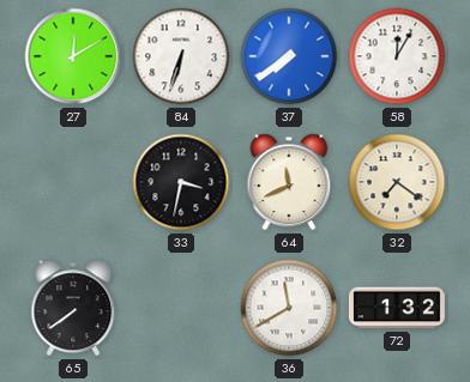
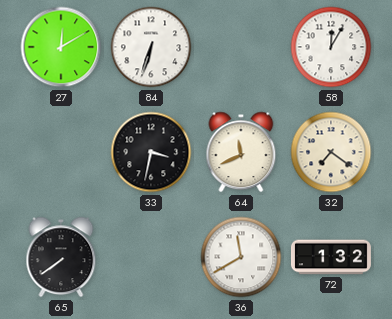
37: 7:39 -> none (289, 56)
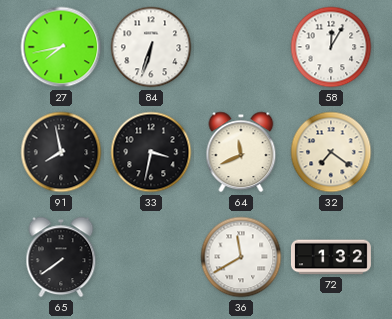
27: 12:10 -> 7:43 (61, 47)
91: none -> 7:58 (61, 152)
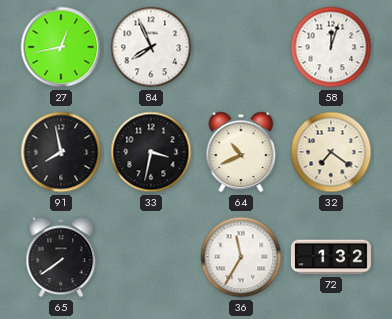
27: 7:43 -> 12:43 (61, 47)
84: 6:33 -> 7:56 (151, 47)
58: 12:05 -> 12:03 (331, 47)
64: 11:41 -> 10:41 (241, 152)
36: 11:40 -> 11:35 (241, 257)
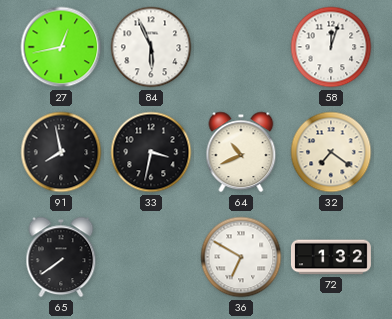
84: 7:56 -> 5:56 (151, 47)
36: 11:35 -> 6:50 (241, 257)
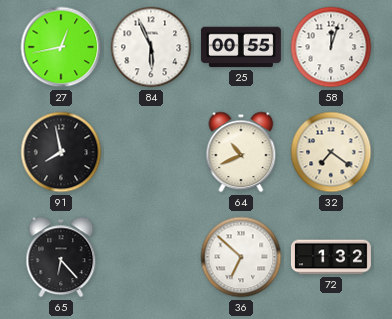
25: none -> 00:55 (241, 47)
33: 3:32 -> none (151, 152)
65: 7:39 -> 6:23 (61, 257)
36: 6:50 -> 6:52 (241, 257)
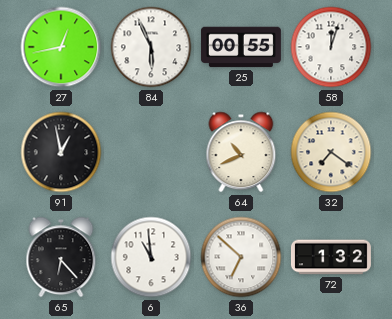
91: 7:58 -> 12:58 (61, 152)
6: none -> 10:59 (151, 257)
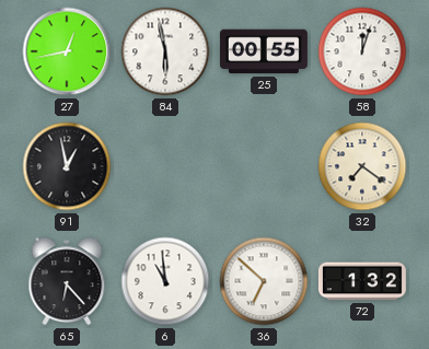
84: 5:56 -> 5:58 (165, 51)
64: 10:41 -> none (241, 152)
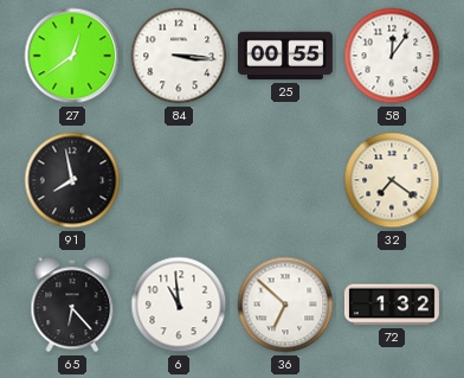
27: 12:43 -> 12:39 (72, 56)
84: 5:58 -> 3:16 (179, 56)
58: 12:03 -> 12:06 (392, 56)
91: 12:58 -> 7:58 (72, 180)
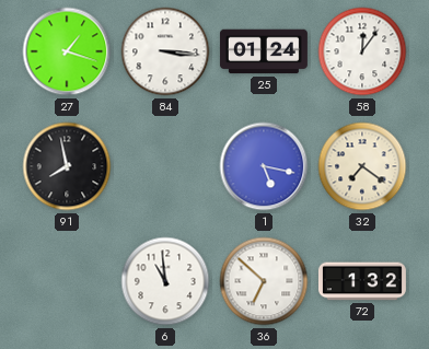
27: 12:39 -> 1:18 (67, 51)
25: 00:55 -> 01:24 (264, 51)
1: none -> 5:17 (264, 166)
65: 6:23 -> none (72, 305)
